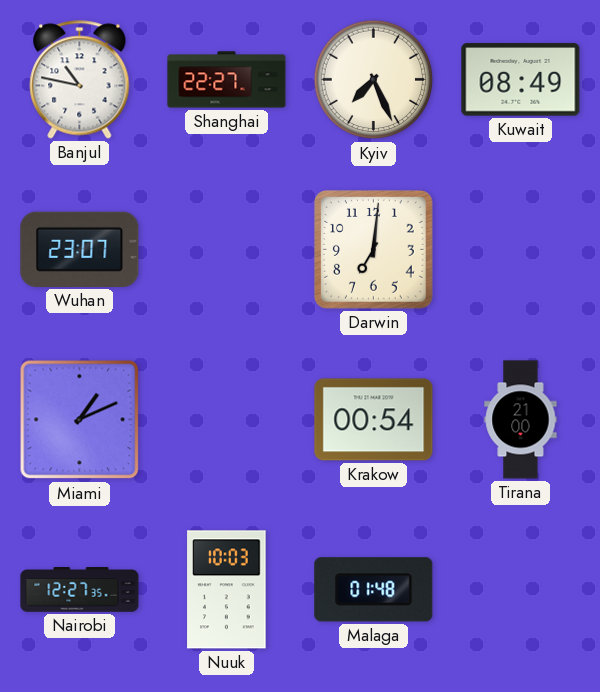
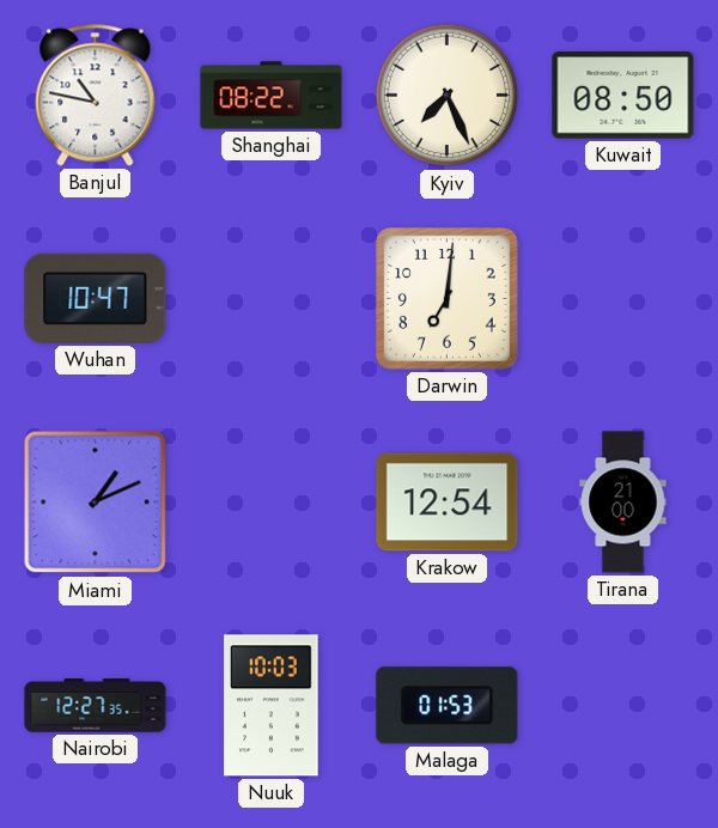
Shanghai: 22:27 -> 08:22 (272, 96)
Kuwait: 08:49 -> 08:50 (623, 96)
Wuhan: 23:07 -> 10:47 (96, 298)
Krakow: 00:54 -> 12:54 (448, 503)
Malaga: 01:48 -> 01:53 (448, 706)
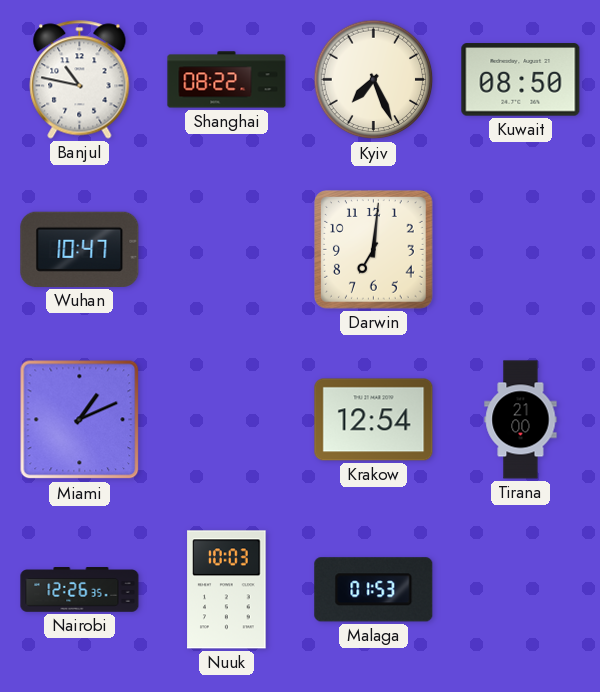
Nairobi: 12:27 -> 12:26 (80, 590)
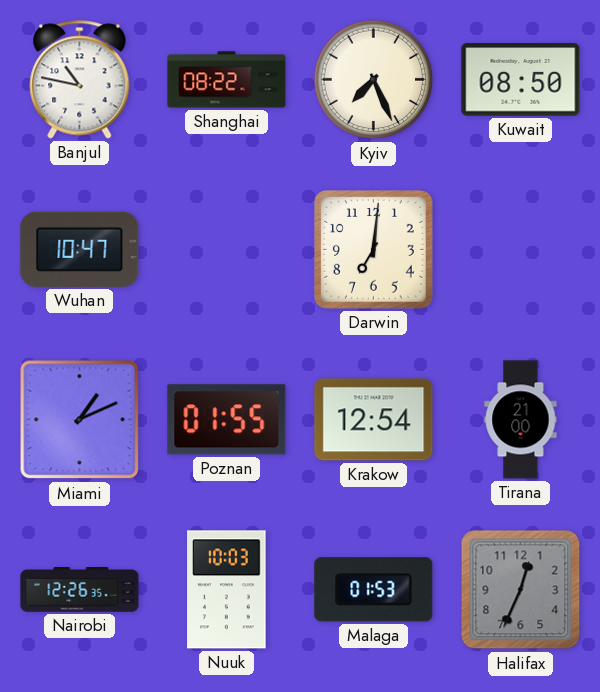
Poznan: none -> 01:55 (227, 420)
Halifax: none -> 12:34 (521, 590)
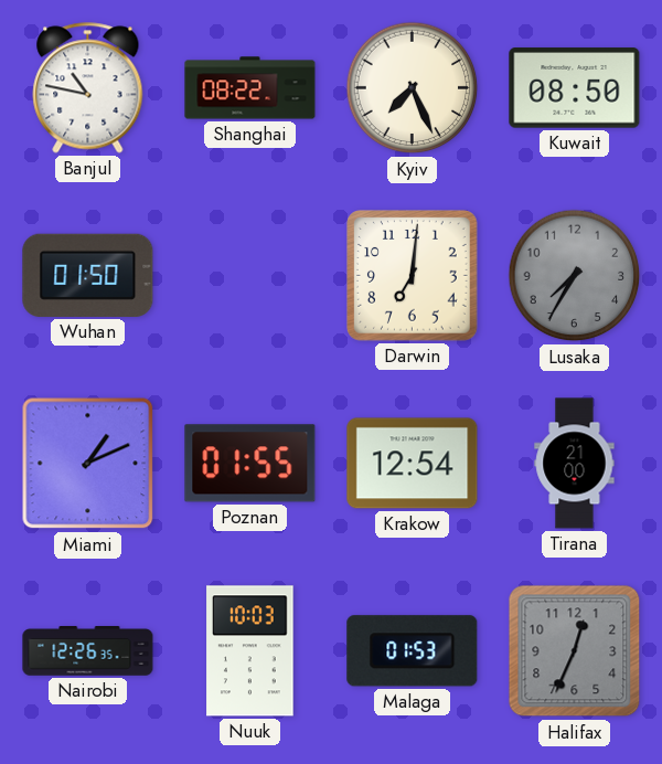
Wuhan: 10:47 -> 01:50 (88, 275)
Lusaka: none -> 7:35 (575, 276)
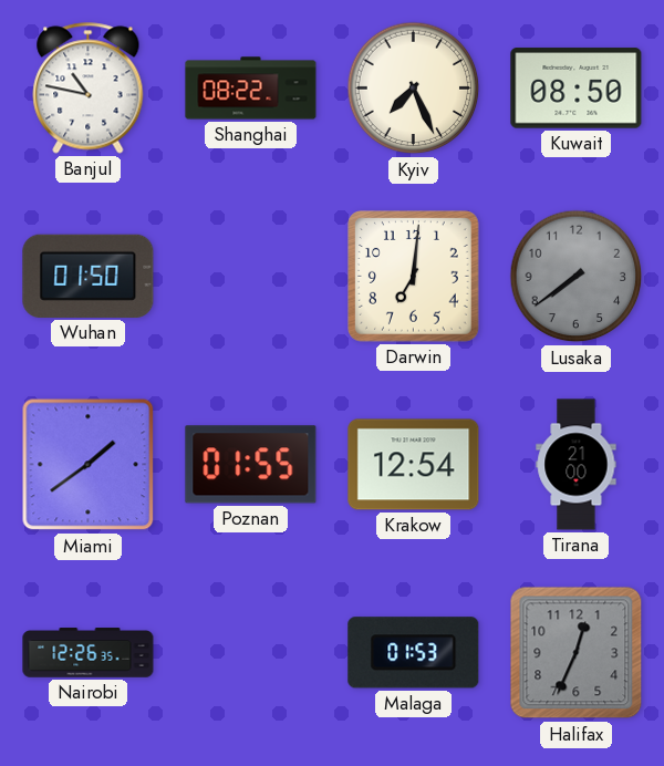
Lusaka: 7:35 -> 7:39 (577, 277)
Miami: 1:11 -> 1:39 (89, 465)
Nuuk: 10:03 -> none (250, 651)
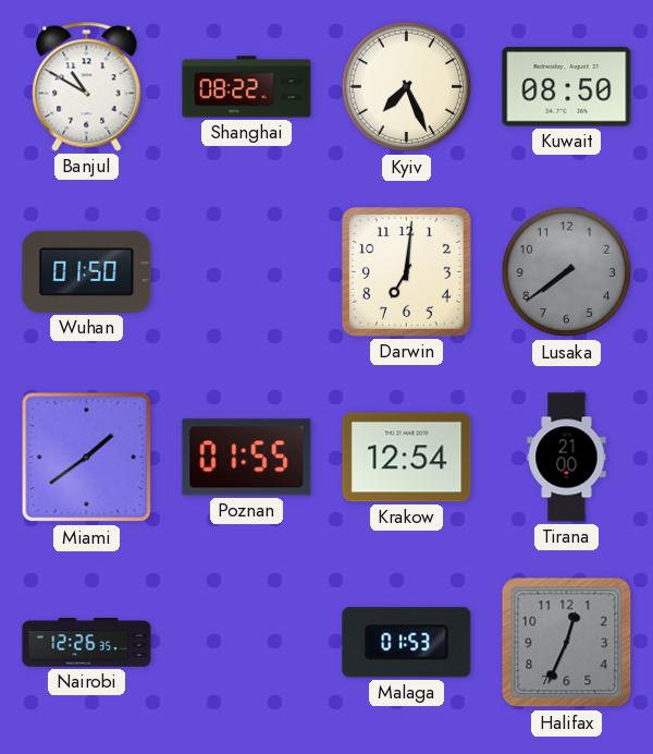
Banjul: 10:47 -> 10:50 (87, 87)
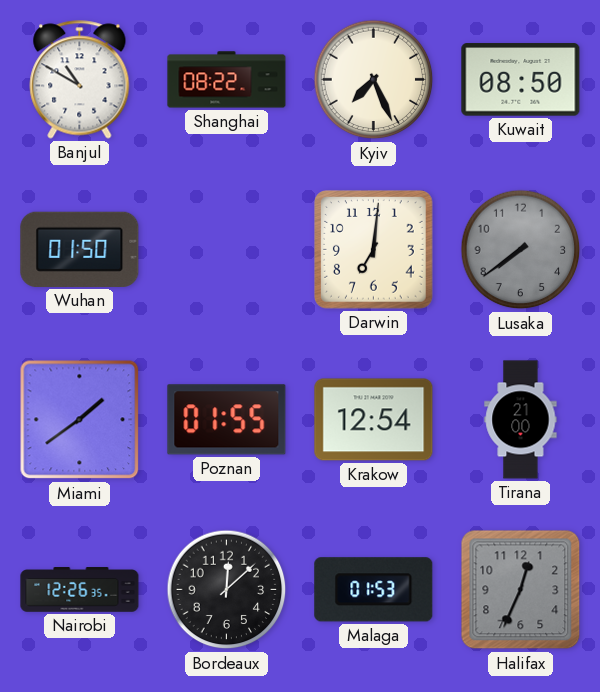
Bordeaux: none -> 12:08 (227, 590)
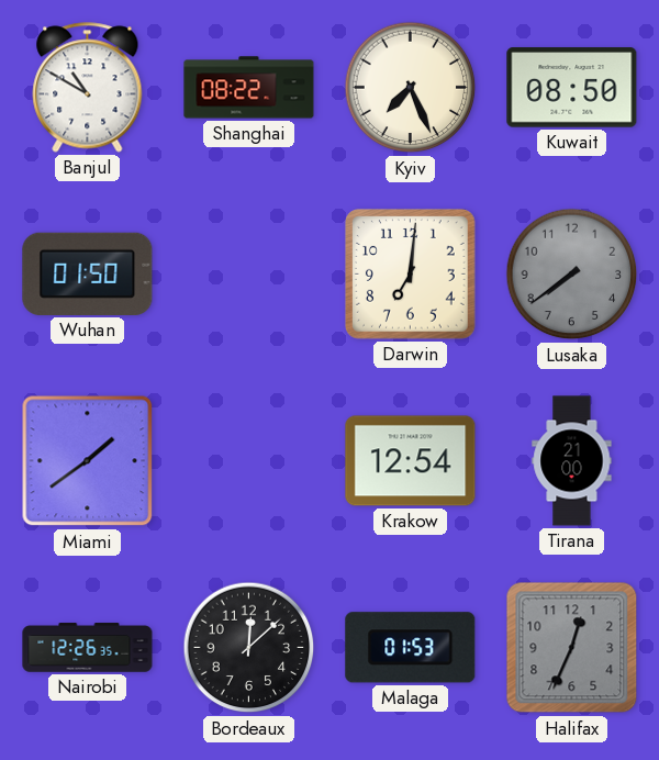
Poznan: 01:55 -> none (227, 420)
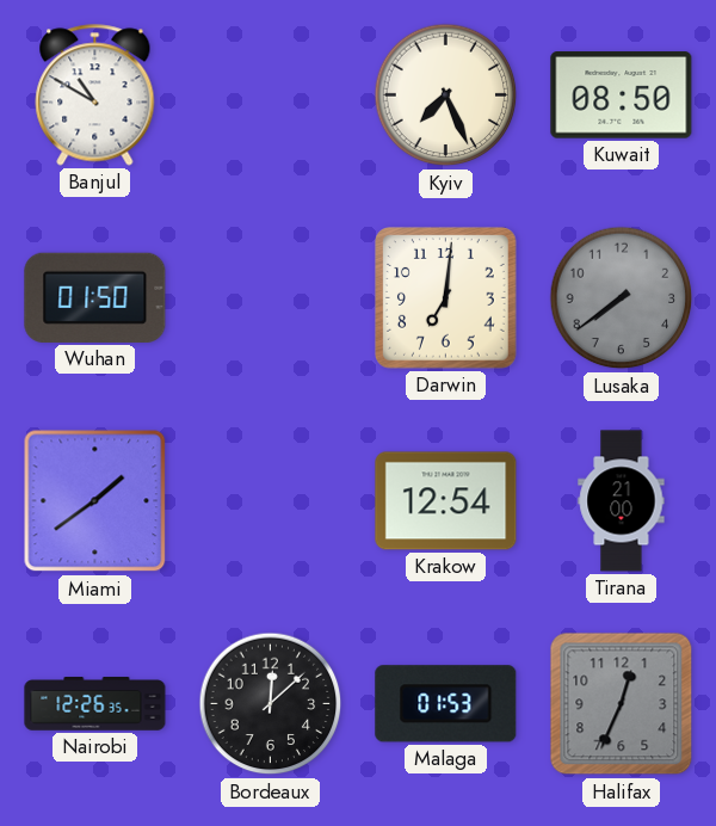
Shanghai: 08:22 -> none (249, 88)
